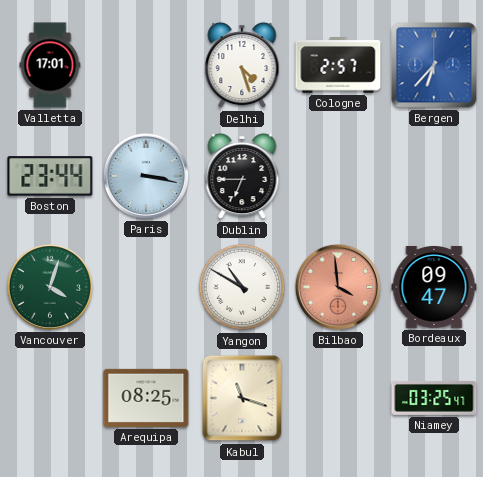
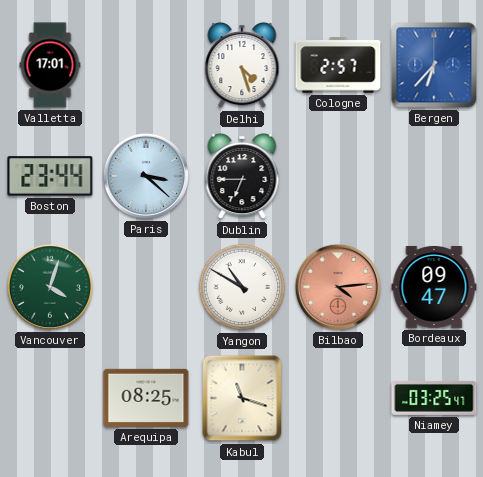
Paris: 3:17 -> 3:22 (146, 176)
Bilbao: 3:59 -> 4:14 (338, 287)
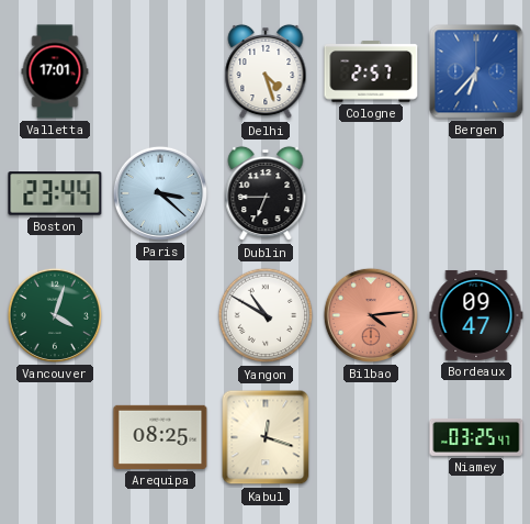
Kabul: 11:18 -> 12:18 (266, 437)
